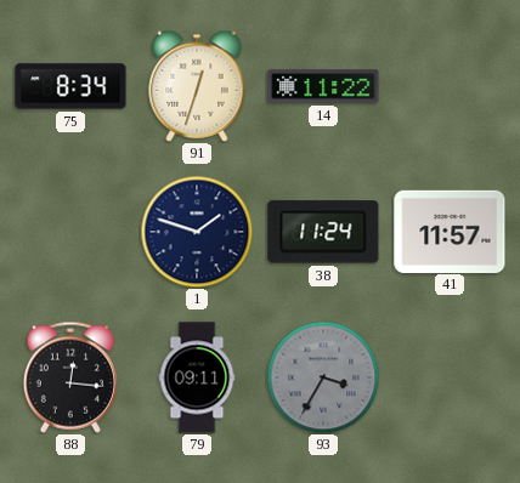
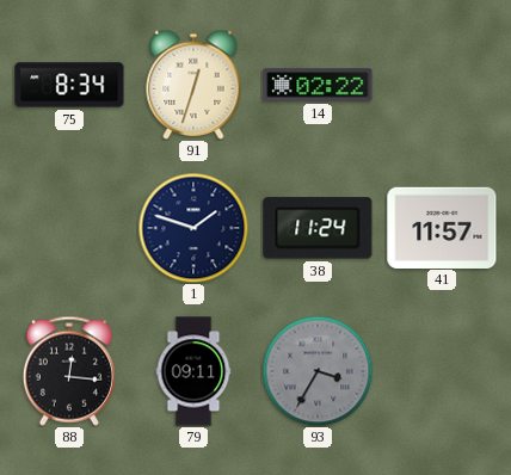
14: 11:22 -> 02:22 (318, 85)
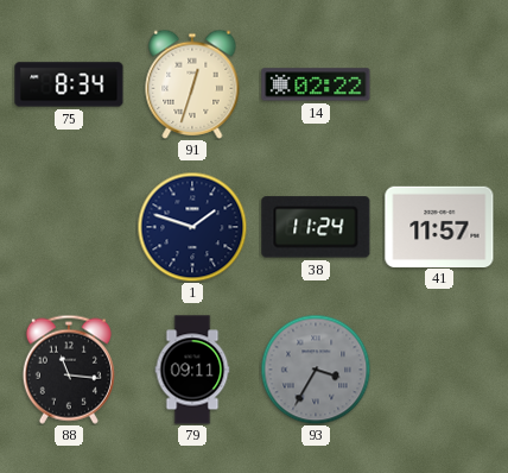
88: 12:16 -> 11:16 (69, 370)
